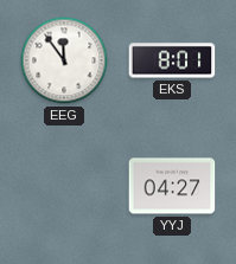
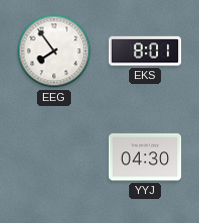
EEG: 11:54 -> 7:54 (54, 51)
YYJ: 04:27 -> 04:30 (145, 157)
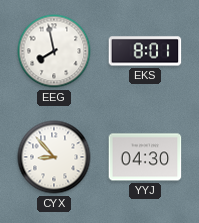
EEG: 7:54 -> 7:58 (54, 51)
CYX: none -> 8:53 (54, 157)
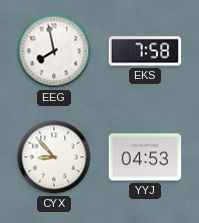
EKS: 8:01 -> 7:58 (145, 51)
YYJ: 04:30 -> 04:53 (145, 157)
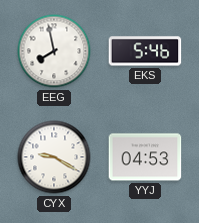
EKS: 7:58 -> 5:46 (145, 51)
CYX: 8:53 -> 9:20 (54, 157)
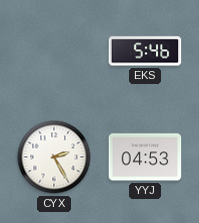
EEG: 7:58 -> none (54, 51)
CYX: 9:20 -> 2:25 (54, 157)
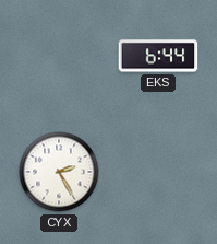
EKS: 5:46 -> 6:44 (158, 56)
YYJ: 04:53 -> none (145, 157)
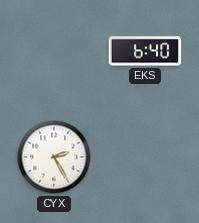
EKS: 6:44 -> 6:40 (145, 51)
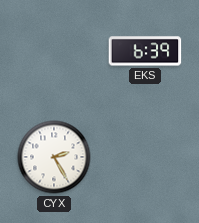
EKS: 6:40 -> 6:39 (145, 51)
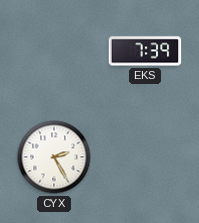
EKS: 6:39 -> 7:39 (145, 51)
